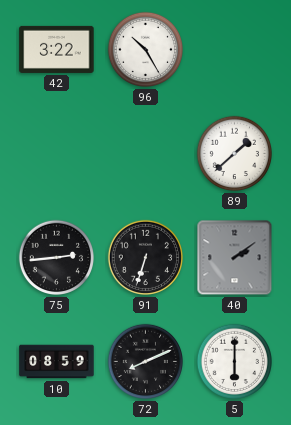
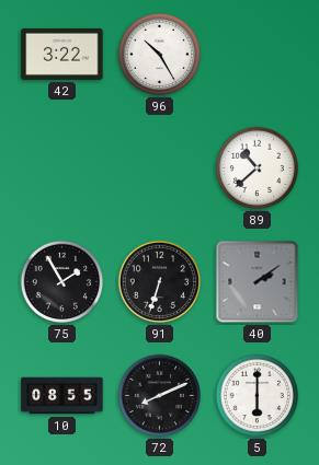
89: 1:38 -> 10:38 (258, 168)
75: 2:44 -> 1:55 (62, 282)
10: 08:59 -> 08:55 (62, 396)
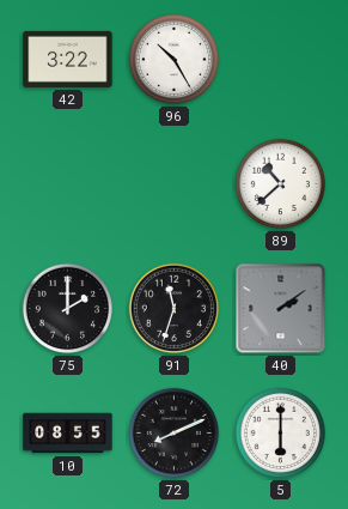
75: 1:55 -> 2:00 (68, 309)
91: 6:33 -> 11:33 (175, 309)
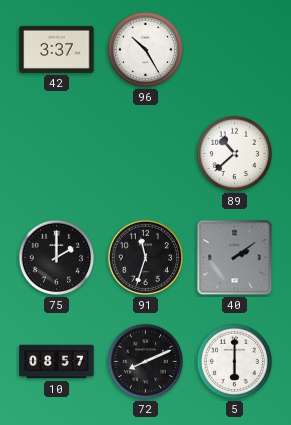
42: 3:22 -> 3:37 (57, 49)
10: 08:55 -> 08:57 (57, 362)
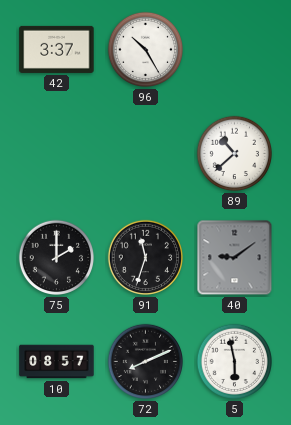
40: 2:09 -> 9:09 (235, 258)
5: 6:00 -> 5:58 (235, 362)
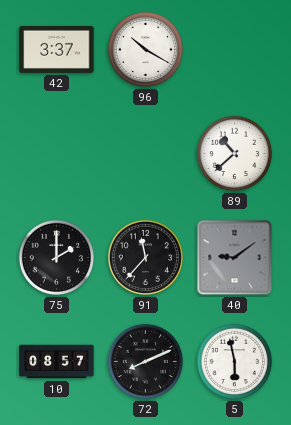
96: 10:25 -> 10:20 (146, 50)
91: 11:33 -> 11:37 (146, 258)
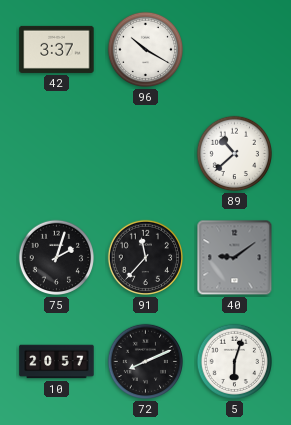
75: 2:00 -> 2:03 (57, 258)
10: 08:57 -> 20:57 (57, 362)
5: 5:58 -> 6:03 (235, 362)
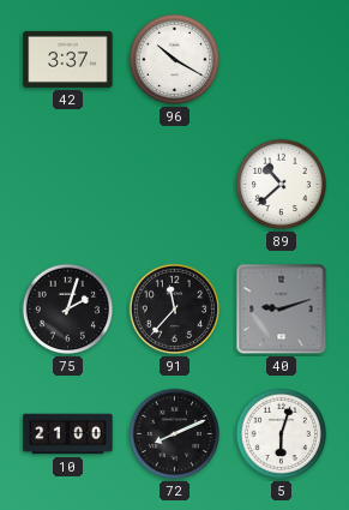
40: 9:09 -> 9:12 (282, 310)
10: 20:57 -> 21:00 (68, 434)
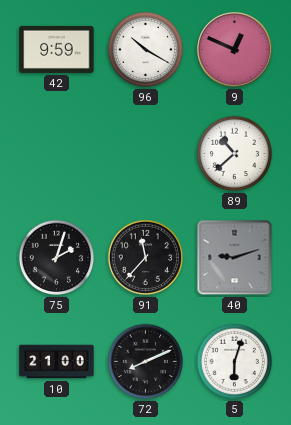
42: 3:37 -> 9:59 (57, 49)
9: none -> 12:49 (234, 49)
